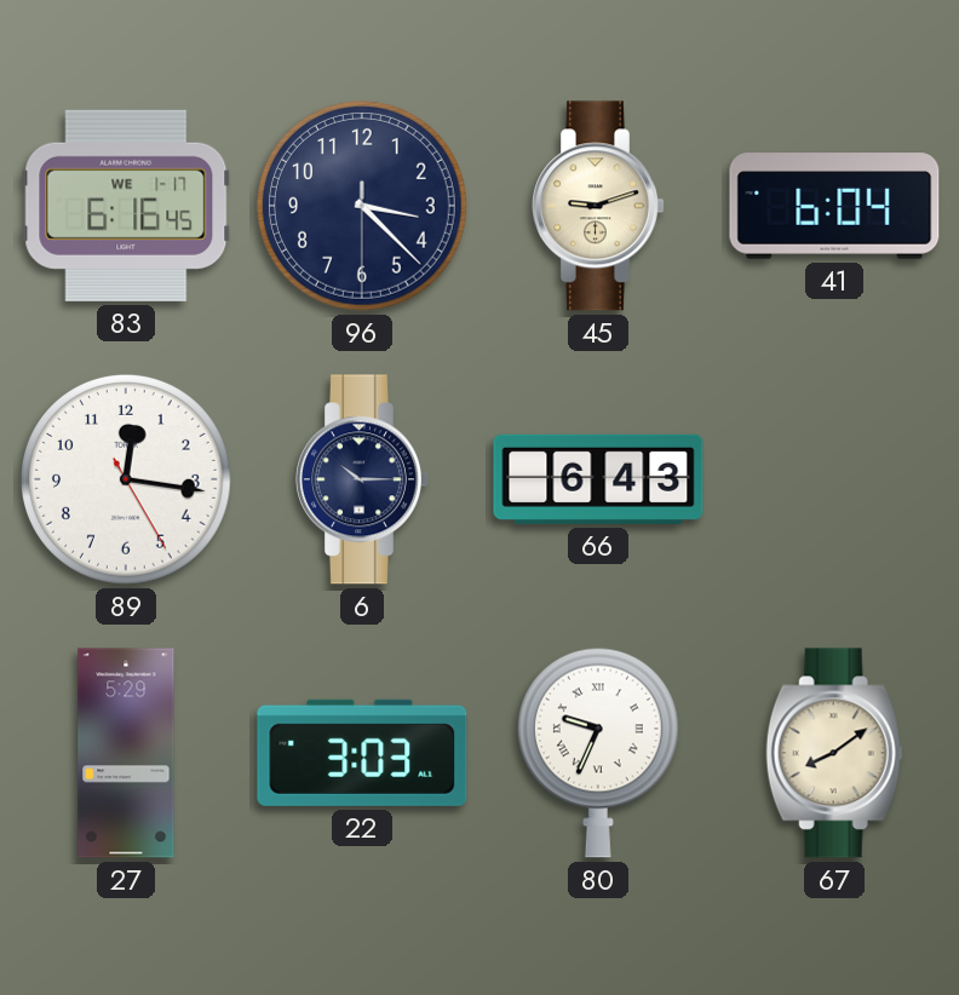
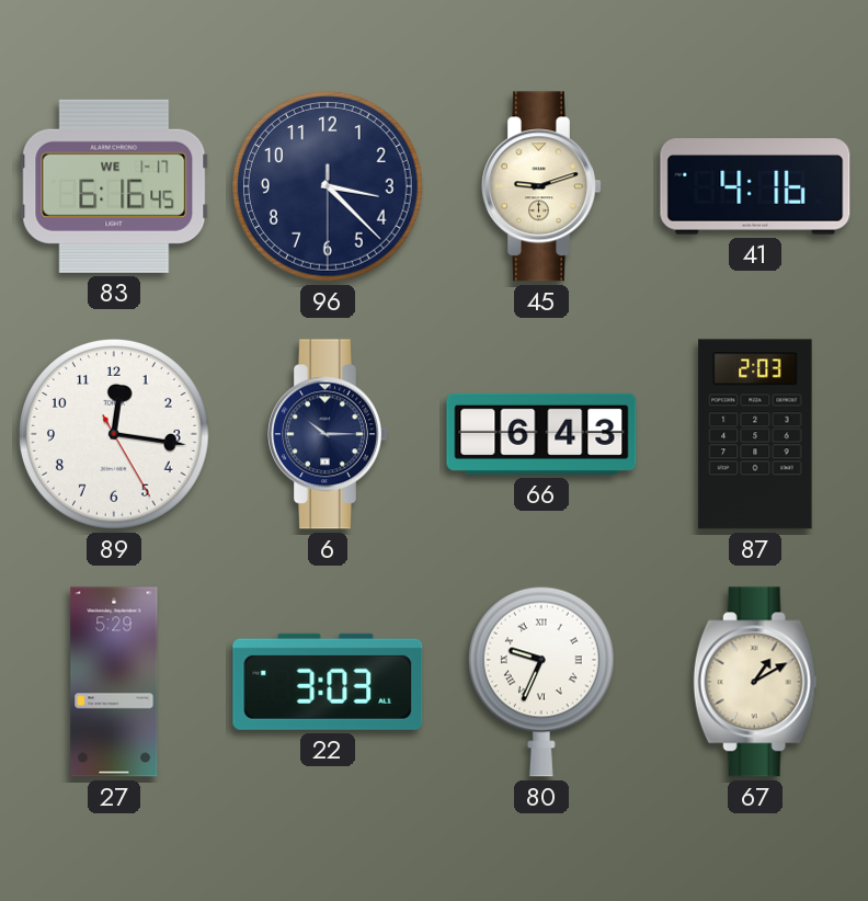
41: 6:04 -> 4:16 (755, 186)
87: none -> 2:03 (755, 434)
67: 8:09 -> 1:10 (755, 682)
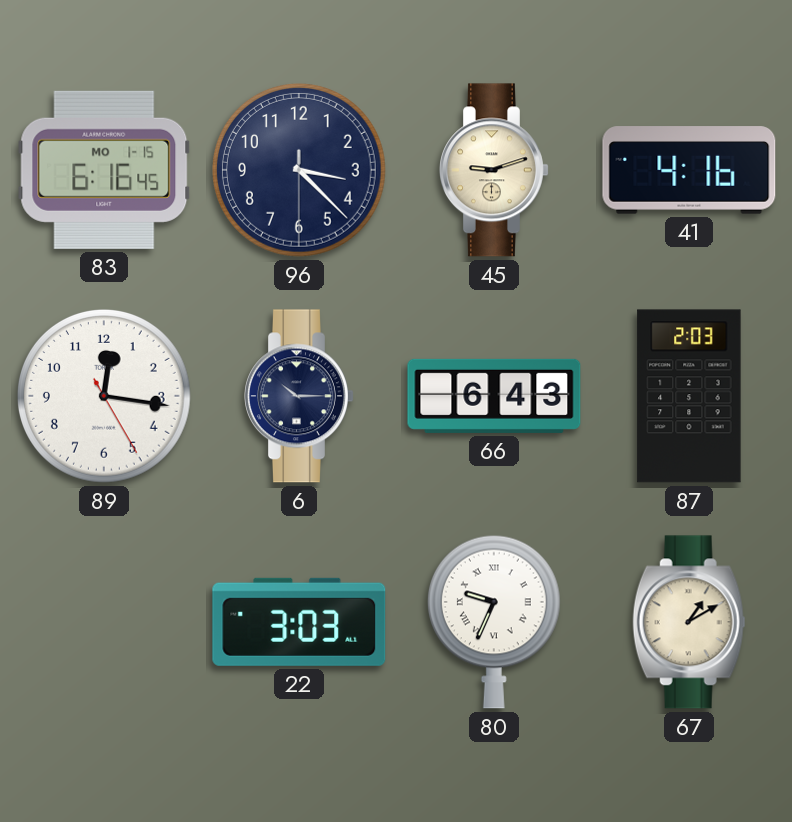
83 date: WE 1-17 -> MO 1-15 (104, 170)
27: 5:29 -> none (114, 682)
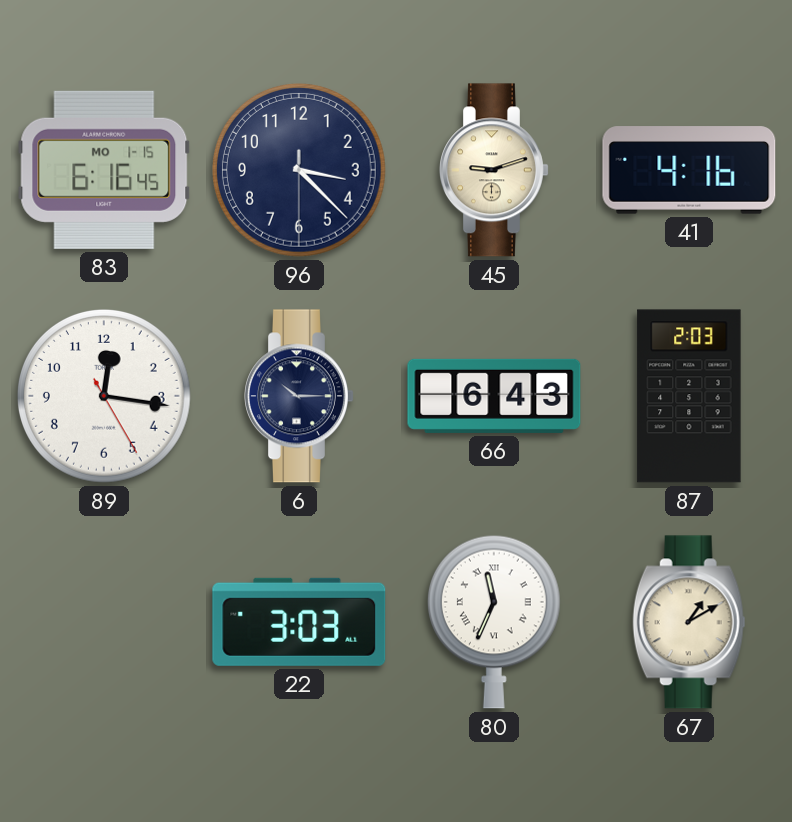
80: 9:34 -> 11:34 (494, 622)
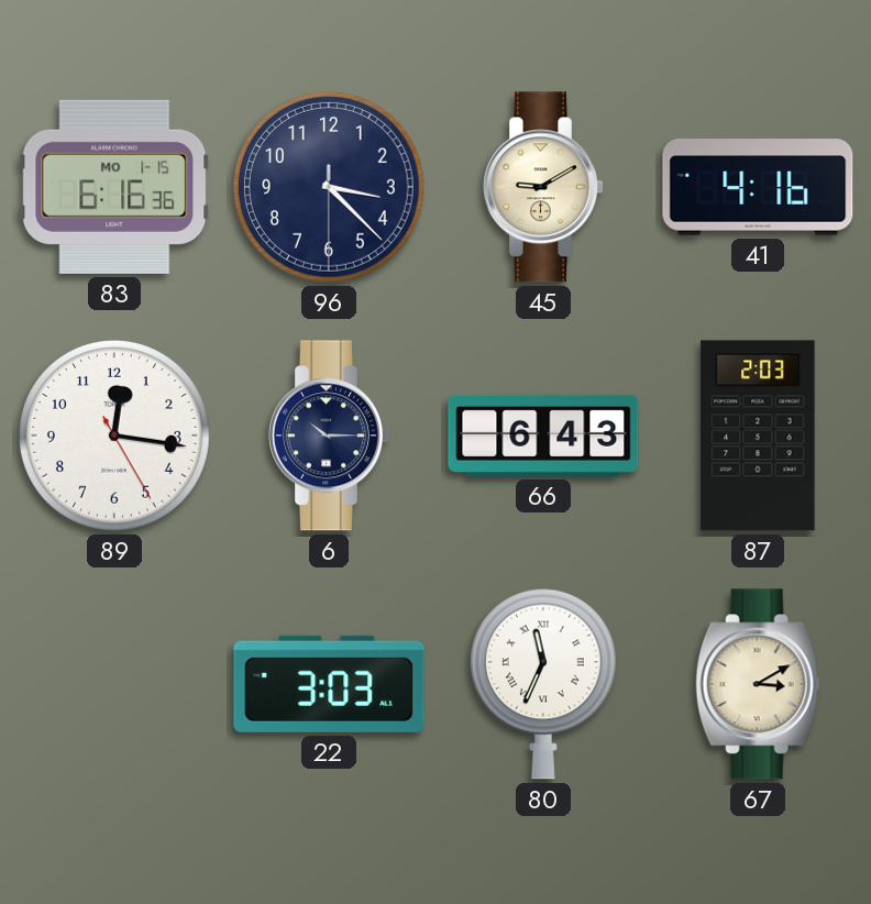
83: 6:16:45 -> 6:16:36 (114, 187)
45: 9:12 -> 9:10 (544, 187)
67: 1:10 -> 3:10 (758, 684)
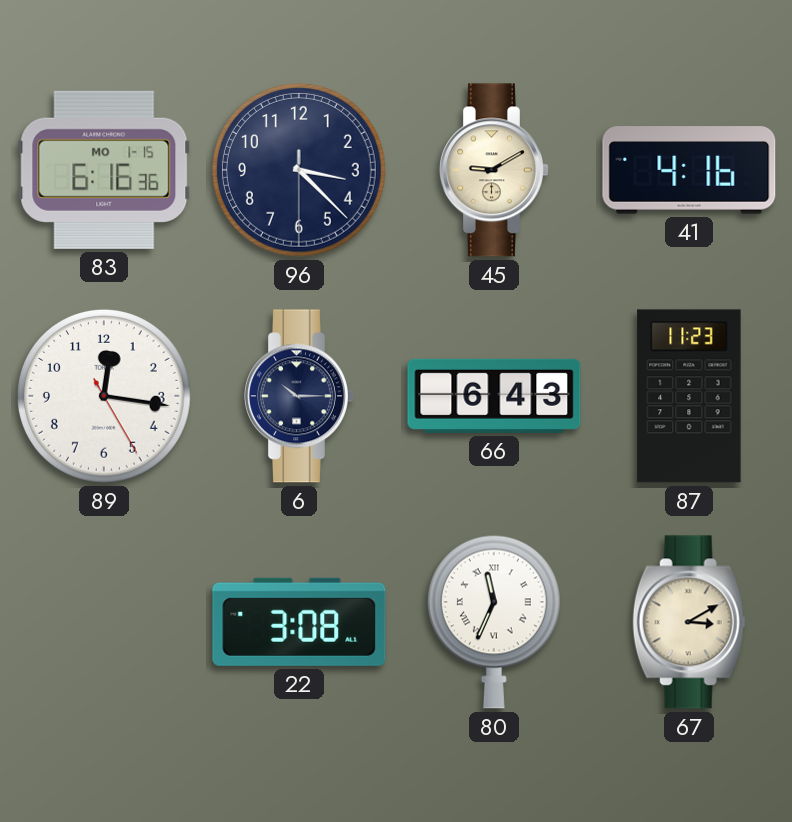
87: 2:03 -> 11:23 (689, 396)
22: 3:03 -> 3:08 (299, 622)
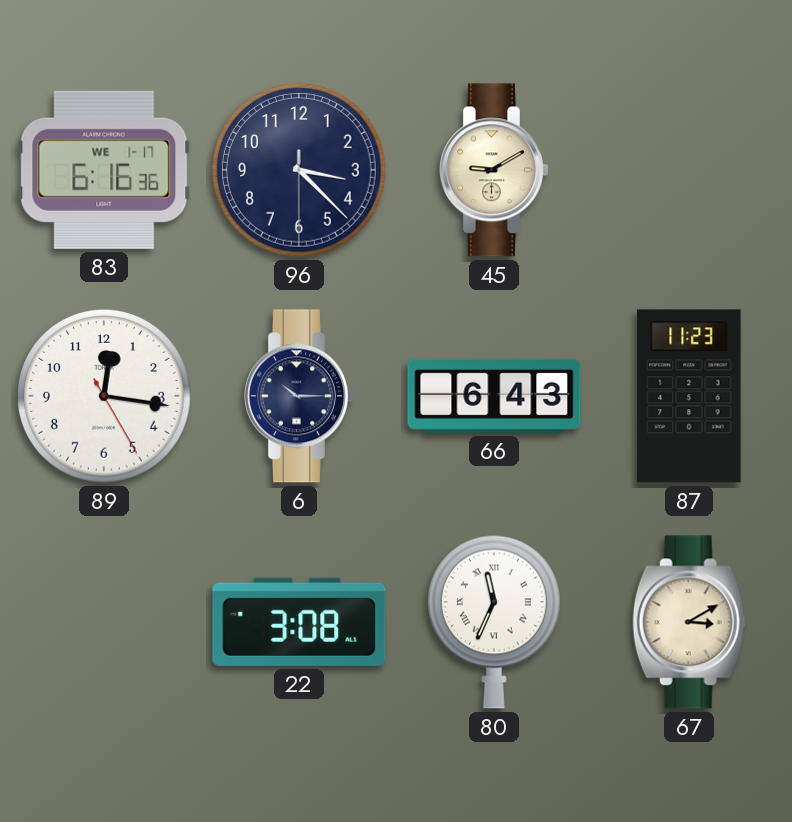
83 date: MO 1-15 -> WE 1-17 (104, 170)
41: 4:16 -> none (689, 170)
